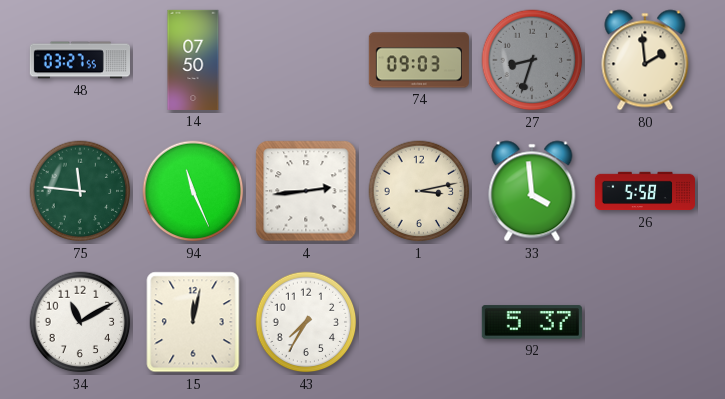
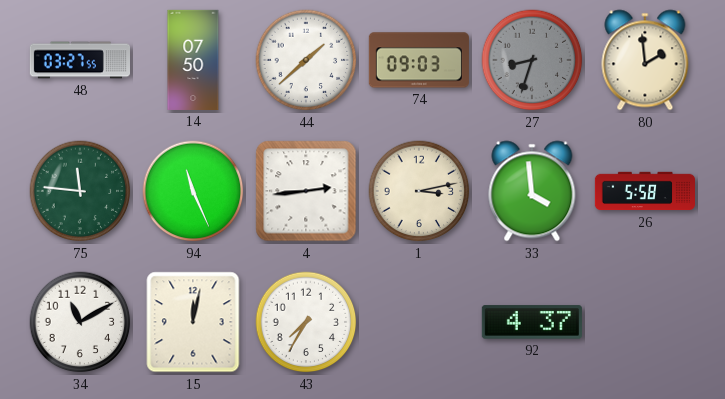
44: none -> 1:38 (306, 60)
92: 5:37 -> 4:37 (532, 322)
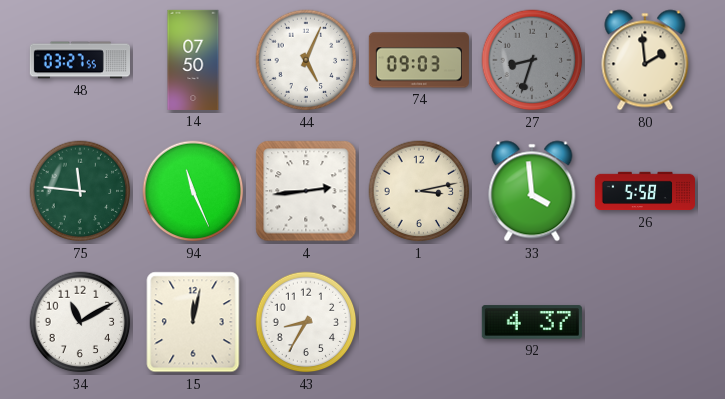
44: 1:38 -> 5:04 (306, 60)
43: 7:35 -> 8:35 (306, 322)
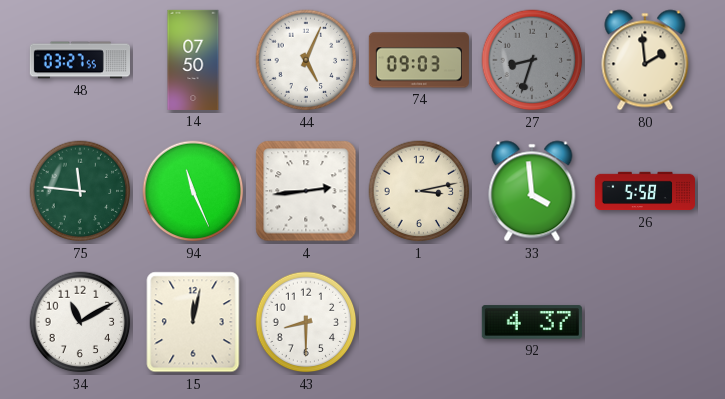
43: 8:35 -> 8:30 (306, 322)
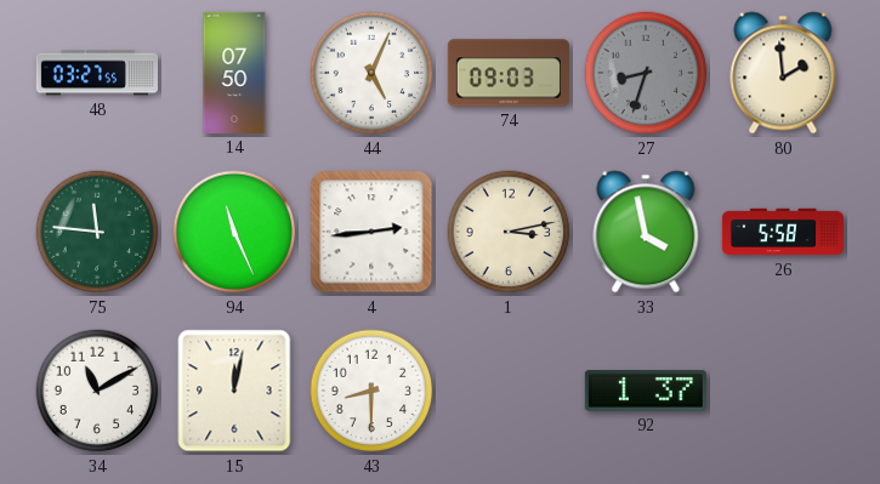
33: 3:59 -> 3:58 (646, 232)
92: 4:37 -> 1:37 (646, 391)
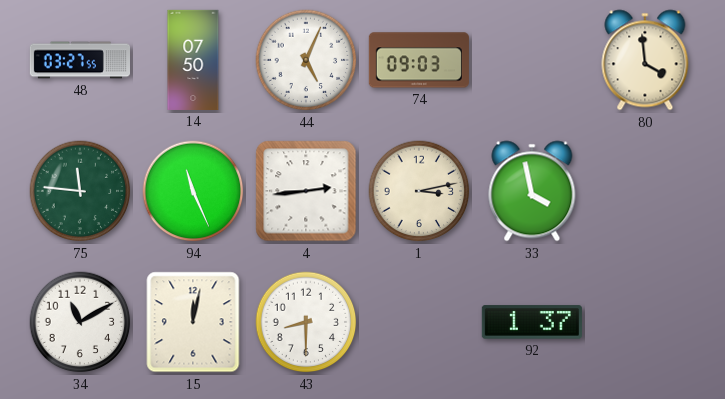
27: 8:33 -> none (646, 73)
80: 1:59 -> 3:59 (645, 60)
26: 5:58 -> none (782, 232)
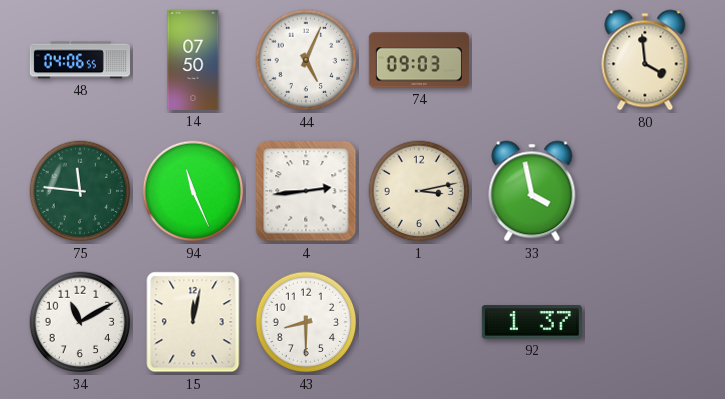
48: 03:27 -> 04:06 (79, 60)
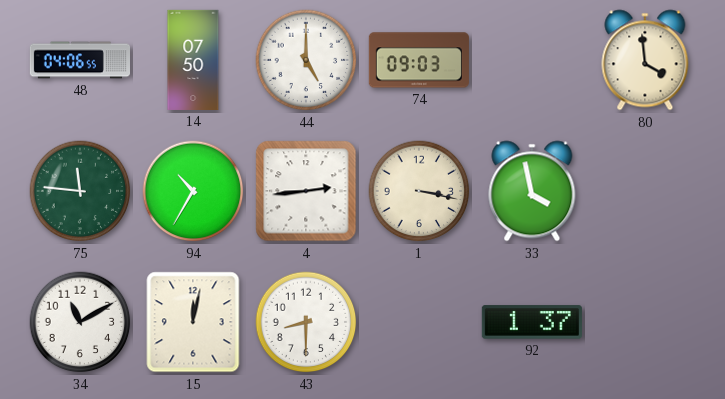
44: 5:04 -> 5:00 (306, 60)
94: 11:26 -> 10:35 (193, 191)
1: 3:13 -> 3:17 (419, 191)
